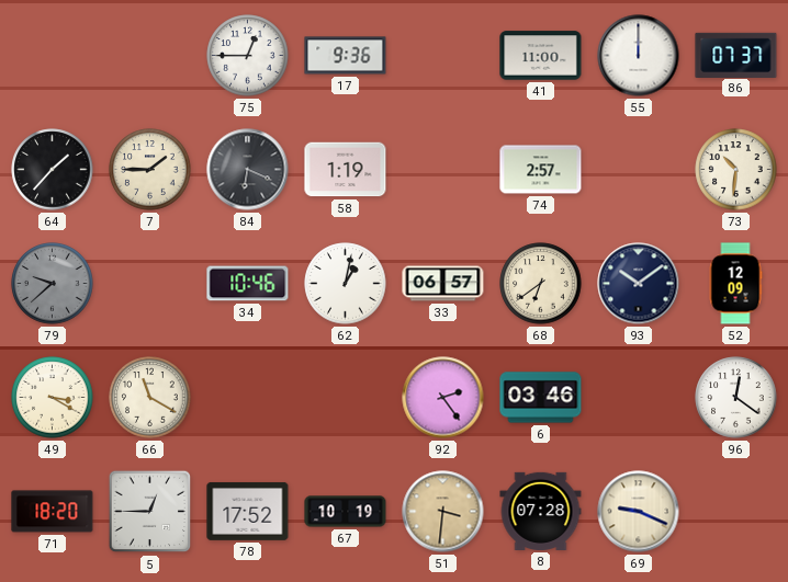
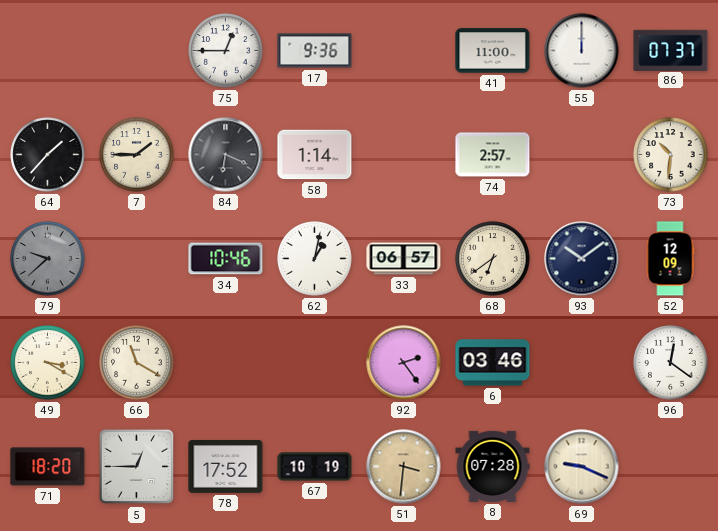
58: 1:19 -> 1:14 (315, 155)
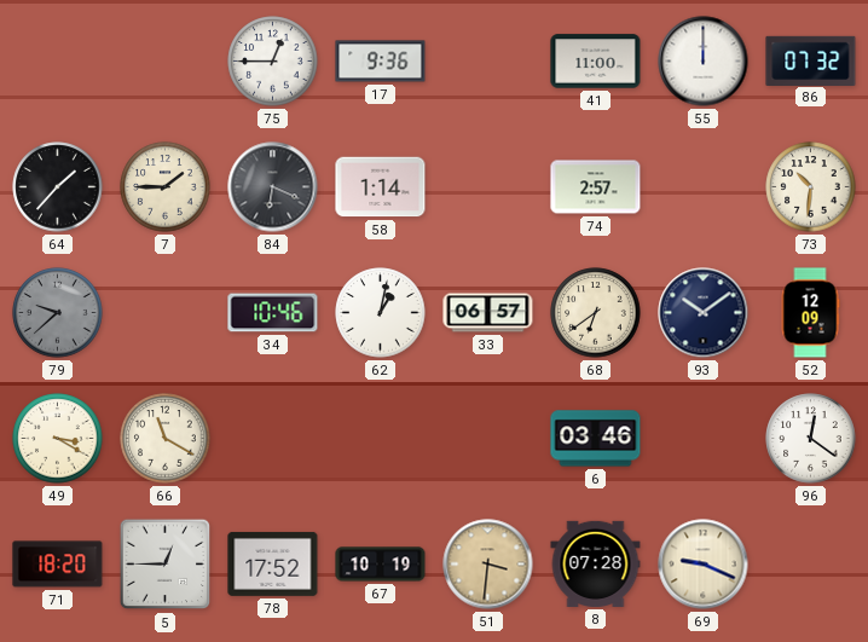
86: 07:37 -> 07:32 (811, 60)
92: 2:24 -> none (404, 363)
